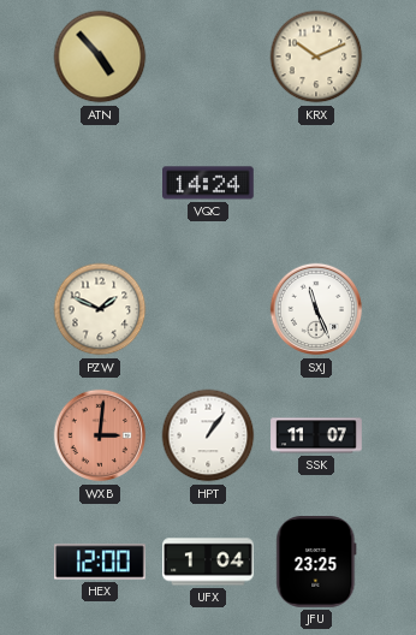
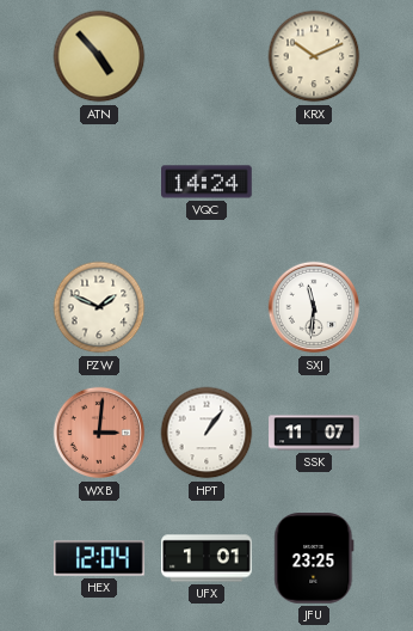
SXJ: 11:26 -> 11:31 (314, 307)
HEX: 12:00 -> 12:04 (100, 558)
UFX: 1:04 -> 1:01 (207, 558)
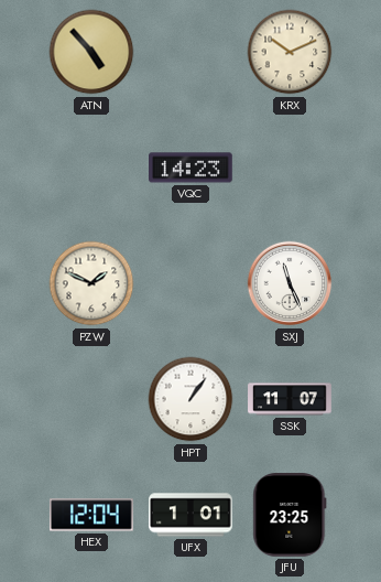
VQC: 14:24 -> 14:23 (192, 168)
SXJ: 11:31 -> 11:26 (290, 283)
WXB: 3:01 -> none (99, 433)
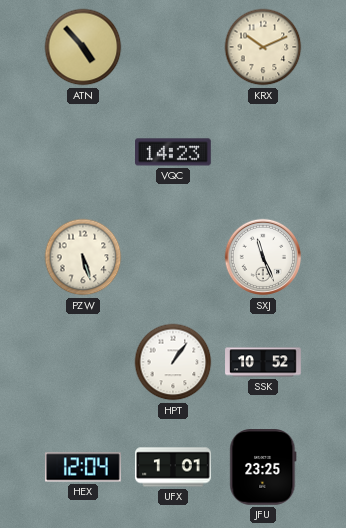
PZW: 1:49 -> 5:27 (83, 257)
SSK: 11:07 -> 10:52 (263, 362)
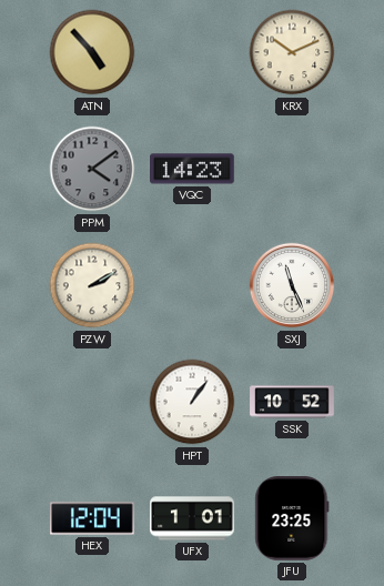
PPM: none -> 4:09 (92, 169)
PZW: 5:27 -> 2:10 (92, 285)
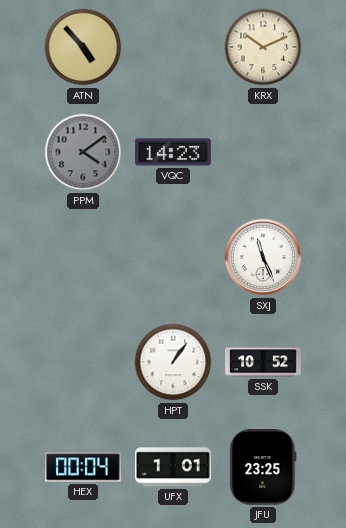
PZW: 2:10 -> none (92, 285)
HEX: 12:04 -> 00:04 (84, 467)
